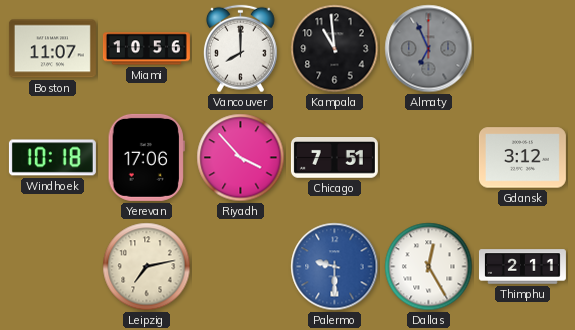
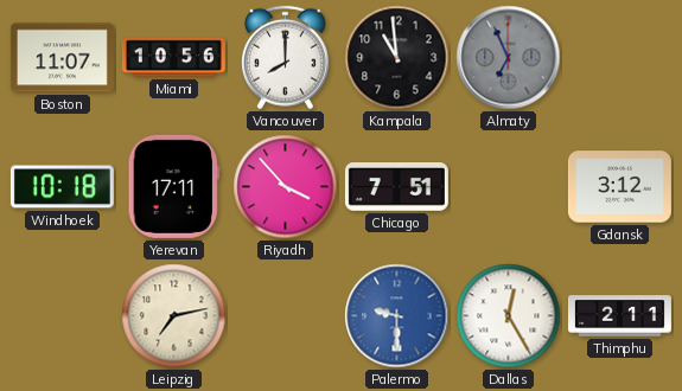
Yerevan: 17:06 -> 17:11 (173, 186)
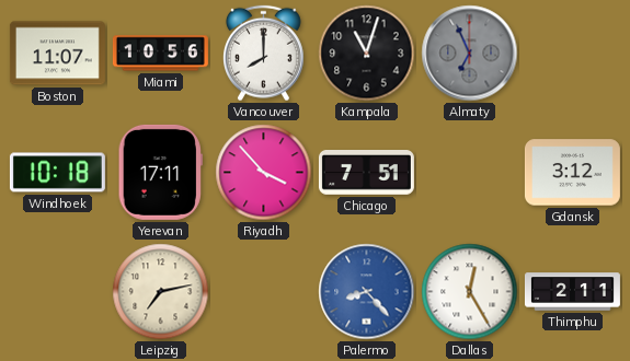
Kampala: 10:59 -> 11:03 (367, 54)
Palermo: 9:30 -> 8:23 (367, 292)
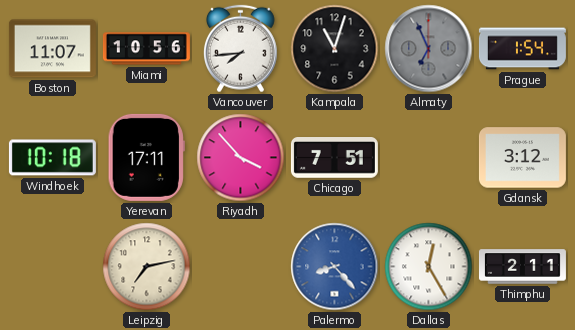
Vancouver: 8:00 -> 7:44 (241, 49)
Prague: none -> 1:54 (522, 49)
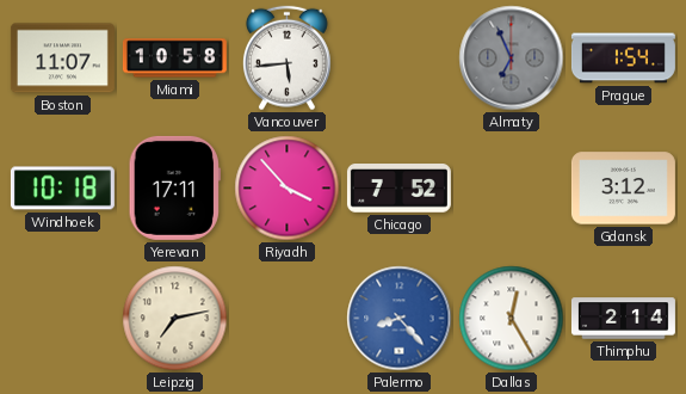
Miami: 10:56 -> 10:58 (174, 59)
Vancouver: 7:44 -> 5:44 (288, 59)
Kampala: 11:03 -> none (335, 49)
Chicago: 7:51 -> 7:52 (398, 189)
Thimphu: 2:11 -> 2:14 (623, 319)
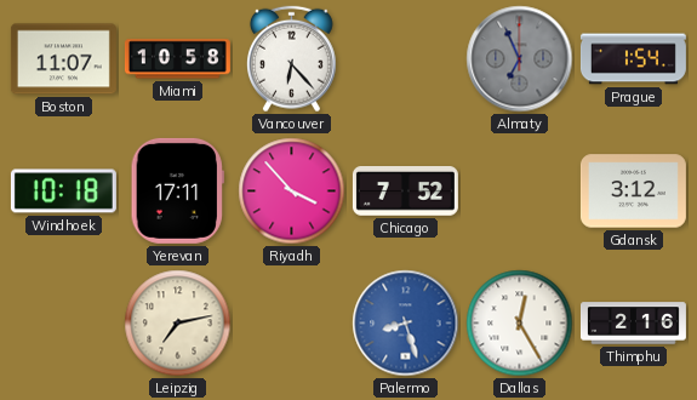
Vancouver: 5:44 -> 6:23 (292, 59)
Palermo: 8:23 -> 8:27 (406, 324)
Thimphu: 2:14 -> 2:16 (633, 324)
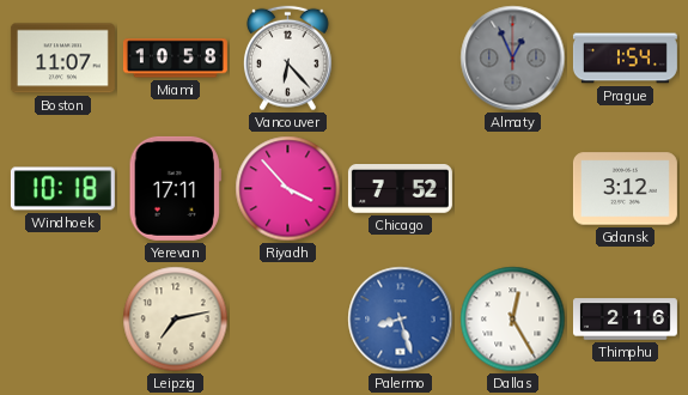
Almaty: 6:56 -> 12:56 (513, 59)
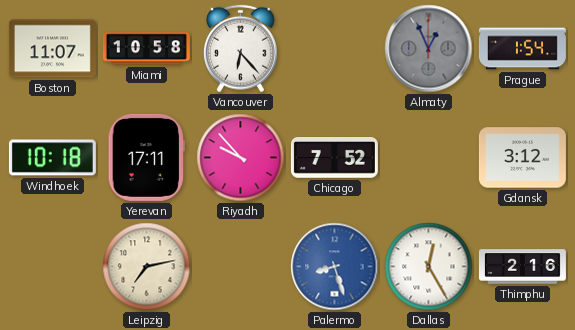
Riyadh: 3:53 -> 9:53 (241, 158)
